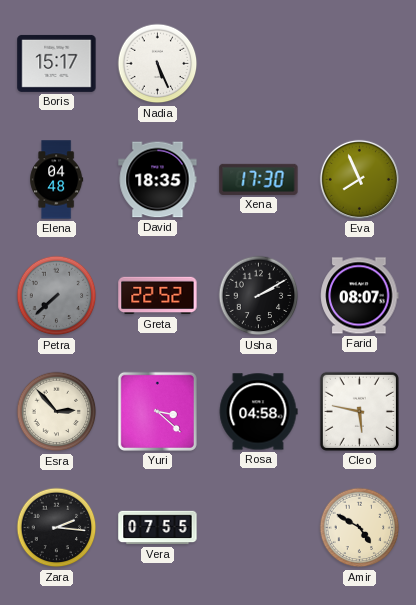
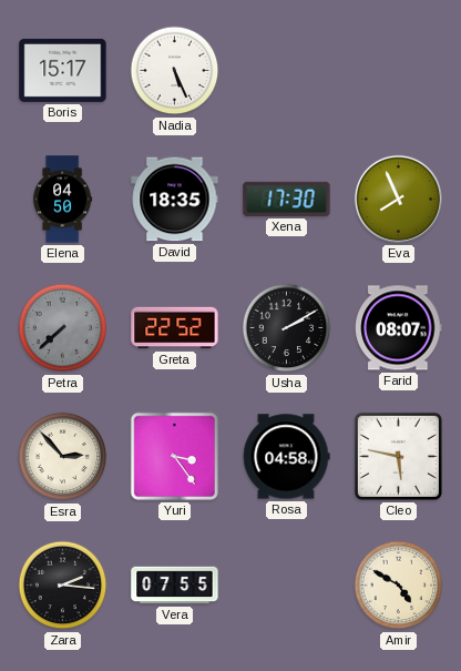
Elena: 04:48 -> 04:50 (63, 200)
Yuri: 3:22 -> 3:24 (174, 456)
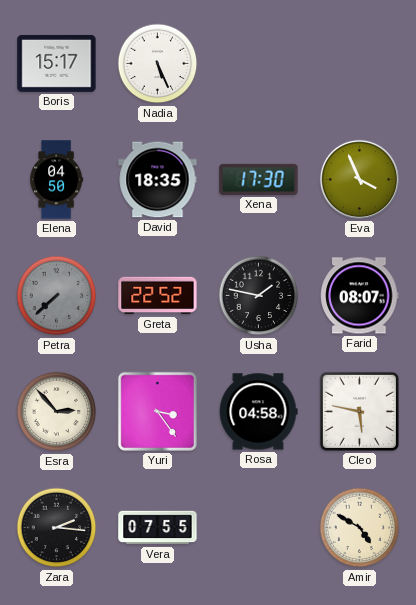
Eva: 7:56 -> 3:56 (359, 179)
Usha: 2:10 -> 1:47 (259, 296)
